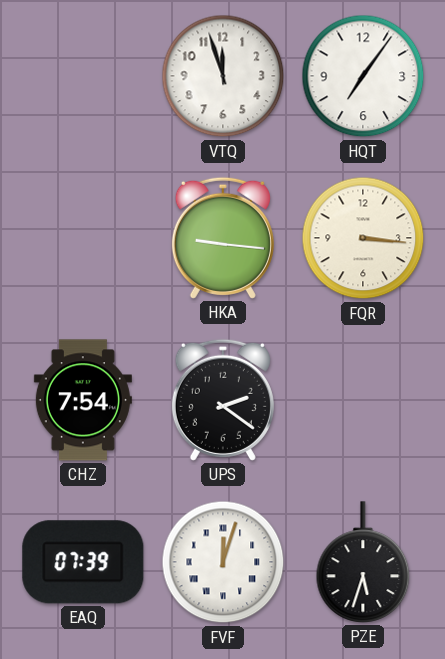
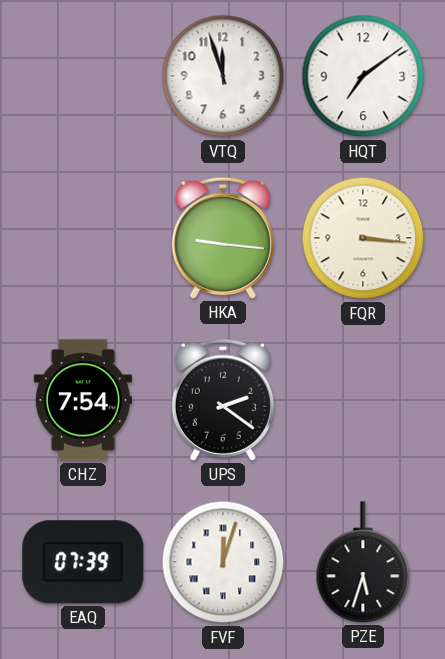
HQT: 7:06 -> 7:09 (363, 76)
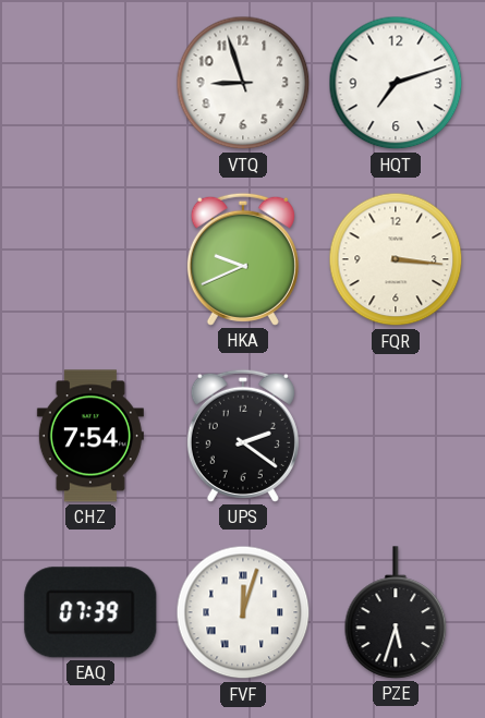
VTQ: 11:57 -> 8:57 (243, 83)
HQT: 7:09 -> 7:12 (396, 83)
HKA: 9:16 -> 9:41 (243, 259)
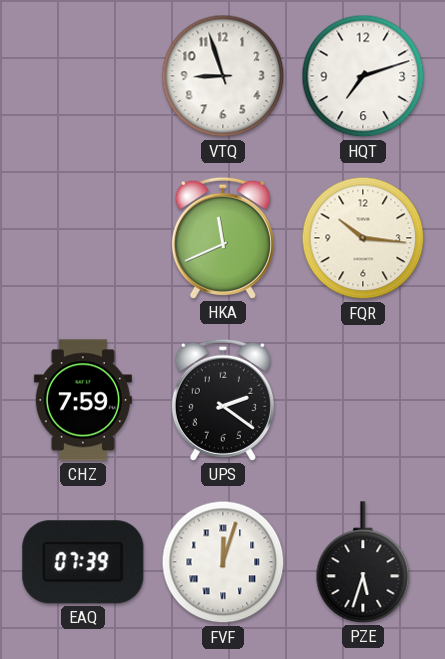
HKA: 9:41 -> 11:41 (223, 238)
FQR: 3:16 -> 10:16 (363, 238)
CHZ: 7:54 -> 7:59 (83, 400)
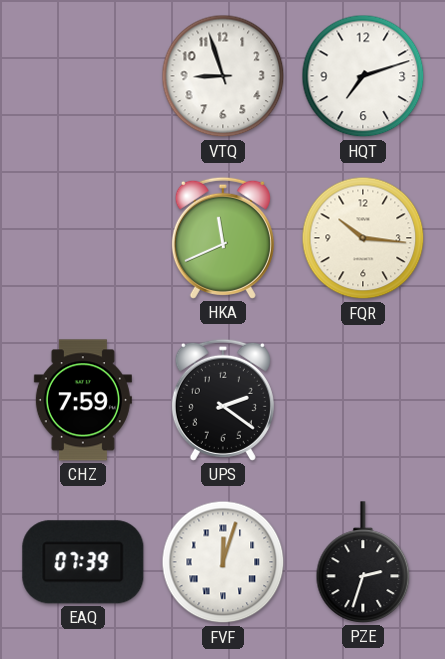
PZE: 5:33 -> 2:33 (363, 562)
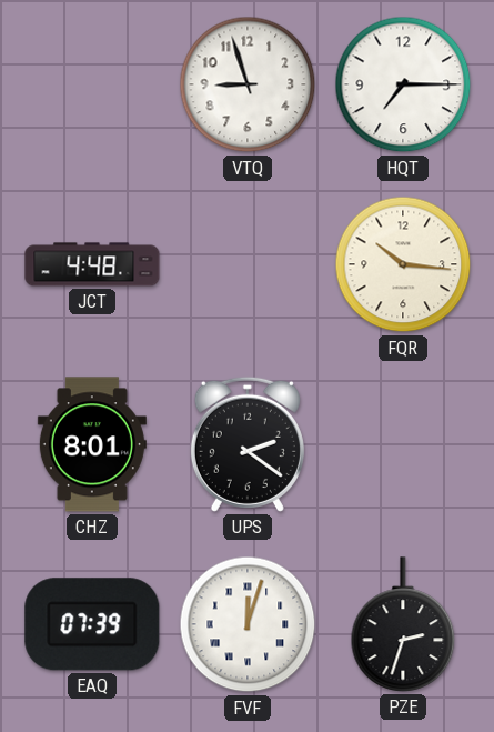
HQT: 7:12 -> 7:15 (403, 84)
JCT: none -> 4:48 (92, 264)
HKA: 11:41 -> none (223, 238)
CHZ: 7:59 -> 8:01 (92, 444)
